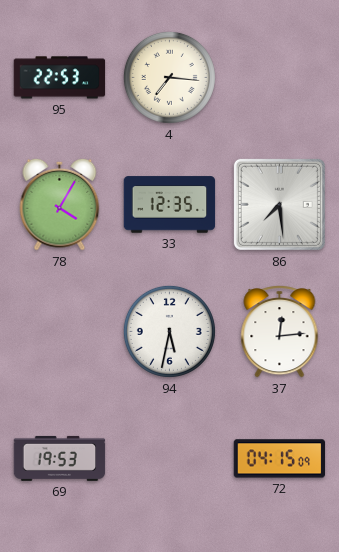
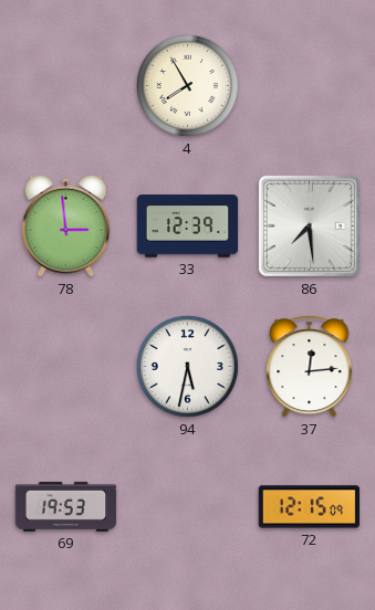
95: 22:53 -> none (60, 78)
4: 7:16 -> 7:55 (187, 85)
78: 4:05 -> 2:59 (66, 225)
33: 12:35 -> 12:39 (188, 227)
72: 04:15 -> 12:15 (310, 507)
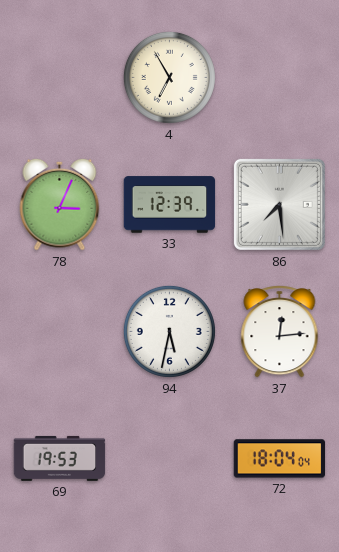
4: 7:55 -> 6:55 (169, 77)
78: 2:59 -> 3:04 (60, 204)
72: 12:15 -> 18:04 (280, 459)
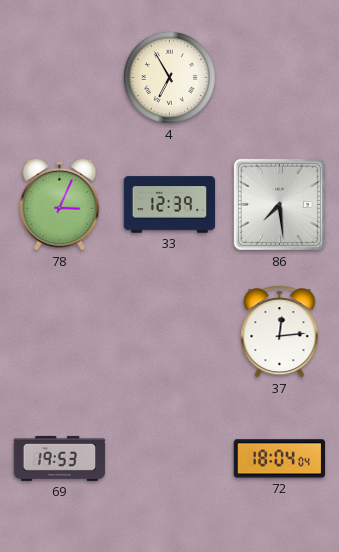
94: 5:32 -> none (169, 331)
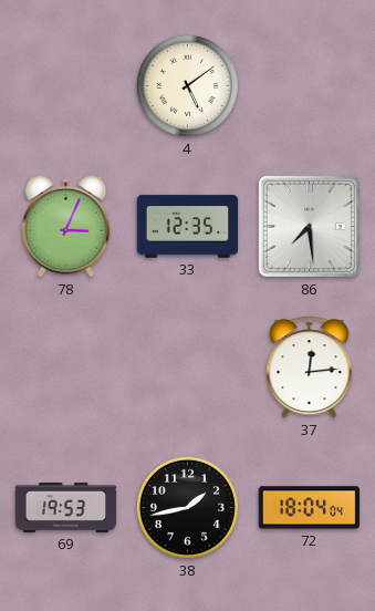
4: 6:55 -> 5:09 (187, 85)
33: 12:39 -> 12:35 (188, 227)
38: none -> 1:43 (187, 507)
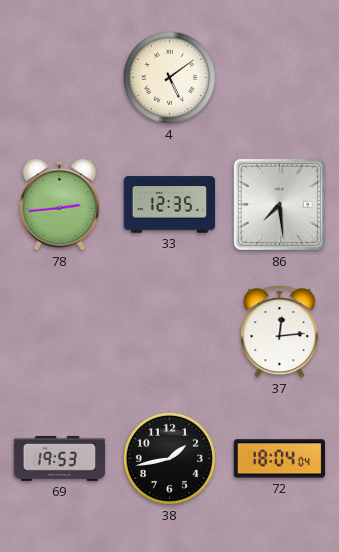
78: 3:04 -> 2:44 (60, 204)
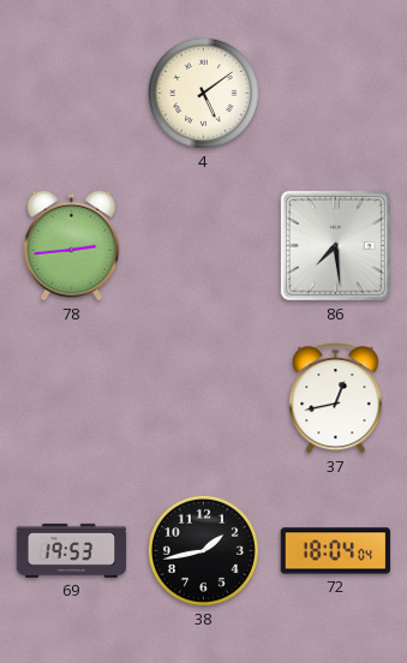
33: 12:35 -> none (170, 205)
37: 12:14 -> 12:43 (336, 399)
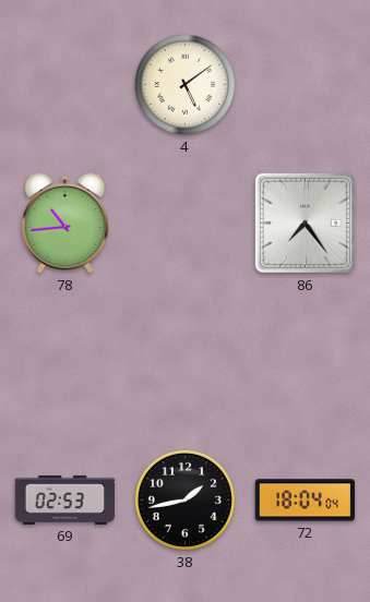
78: 2:44 -> 10:44 (65, 222)
86: 7:29 -> 7:24 (305, 222)
37: 12:43 -> none (336, 399)
69: 19:53 -> 02:53 (65, 499)
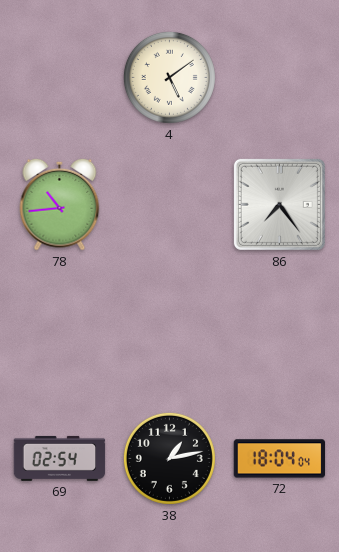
69: 02:53 -> 02:54 (60, 458)
38: 1:43 -> 1:13 (169, 458)
